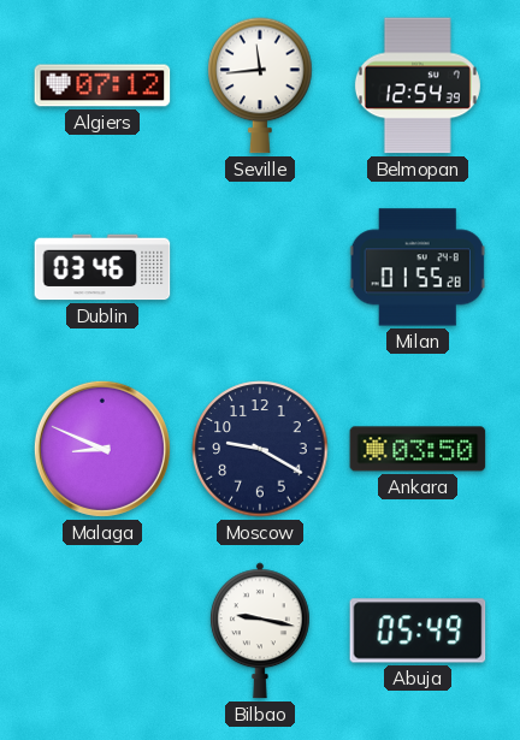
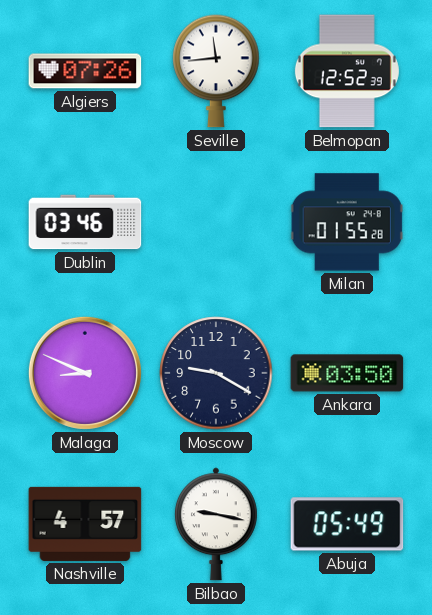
Algiers: 07:12 -> 07:26 (85, 71)
Belmopan: 12:54 -> 12:52 (347, 71)
Nashville: none -> 4:57 (85, 524)
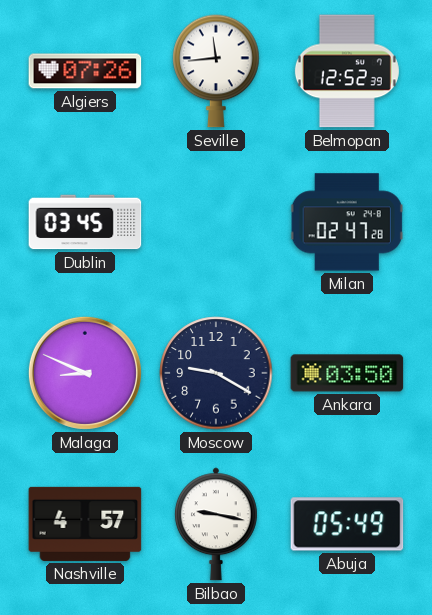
Dublin: 03:46 -> 03:45 (85, 222)
Milan: 01:55 -> 02:47 (347, 222)
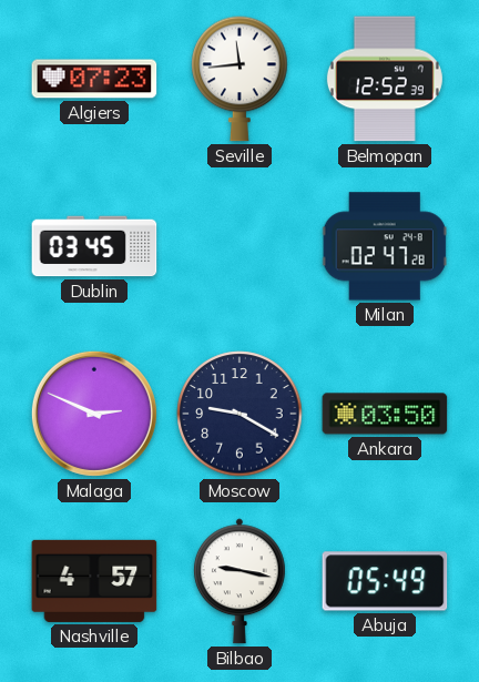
Algiers: 07:26 -> 07:23 (94, 79)
Malaga: 8:49 -> 2:49 (94, 414)
